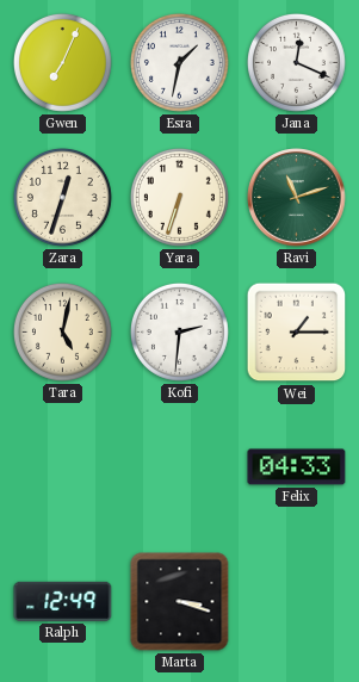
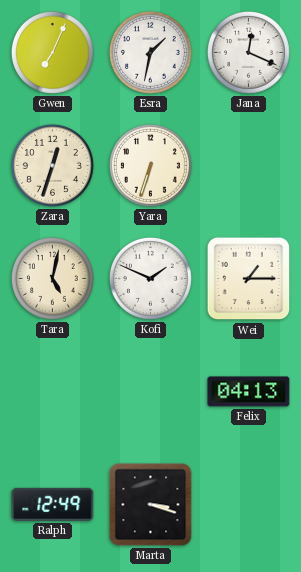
Ravi: 11:12 -> none (297, 198)
Kofi: 2:31 -> 1:49 (150, 278)
Felix: 04:33 -> 04:13 (249, 392)
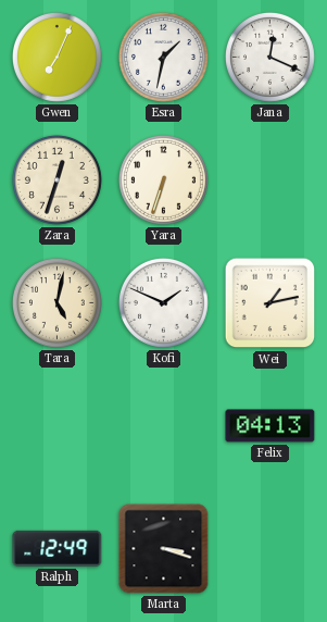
Wei: 1:15 -> 1:13 (271, 303)
